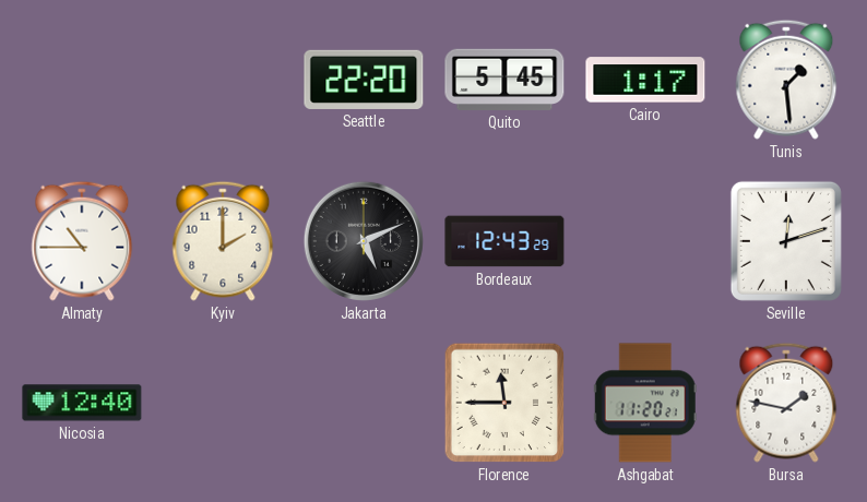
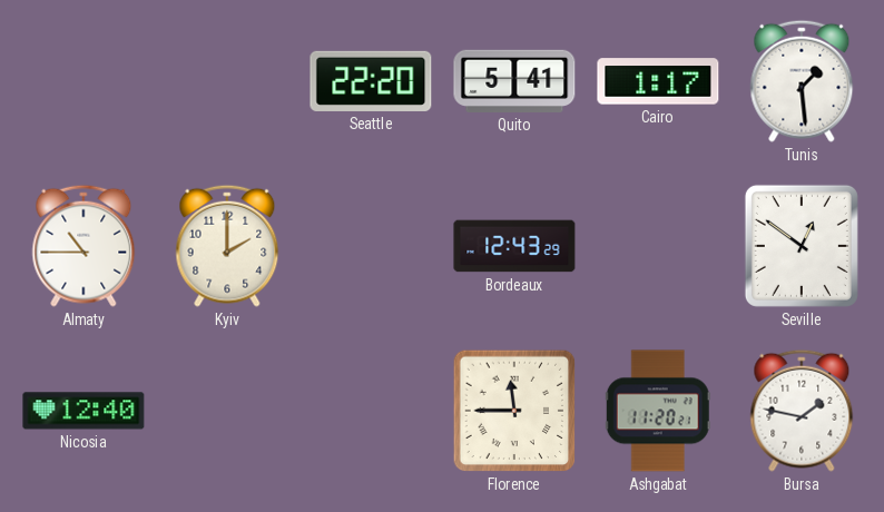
Quito: 5:45 -> 5:41 (514, 81)
Jakarta: 5:11 -> none (364, 241)
Seville: 12:12 -> 12:51 (802, 246)
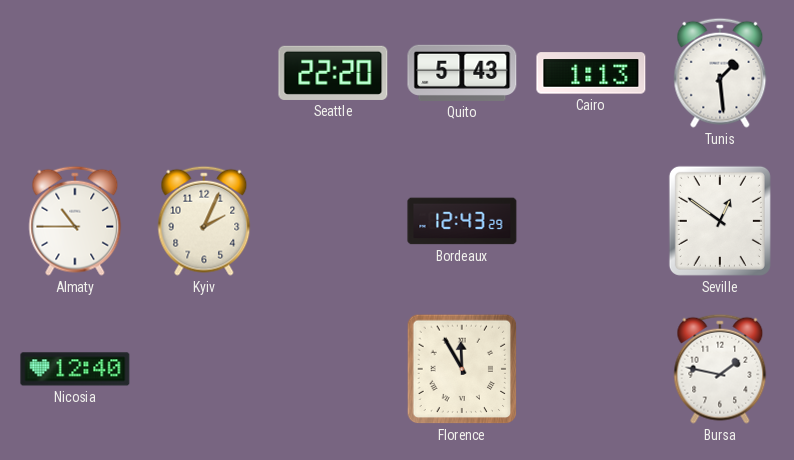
Quito: 5:41 -> 5:43 (462, 73)
Cairo: 1:17 -> 1:13 (591, 73)
Kyiv: 2:00 -> 2:04 (204, 221)
Florence: 11:45 -> 11:55 (462, 369)
Ashgabat: 11:20 -> none (658, 411)
